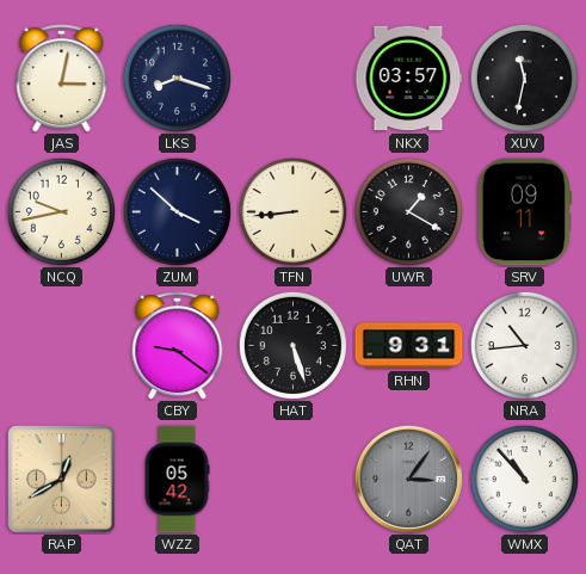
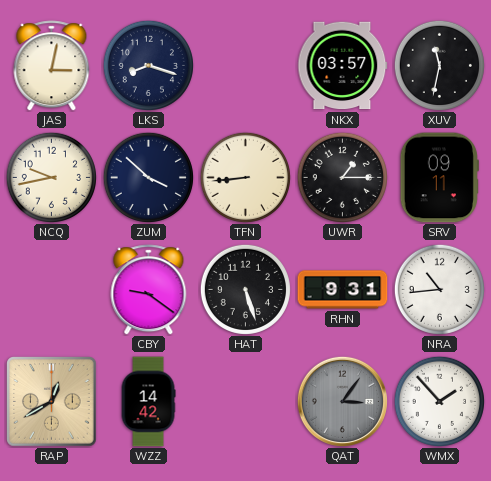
UWR: 1:20 -> 1:15 (342, 177)
WZZ: 05:42 -> 14:42 (148, 402)
WMX: 10:53 -> 1:53 (439, 401)
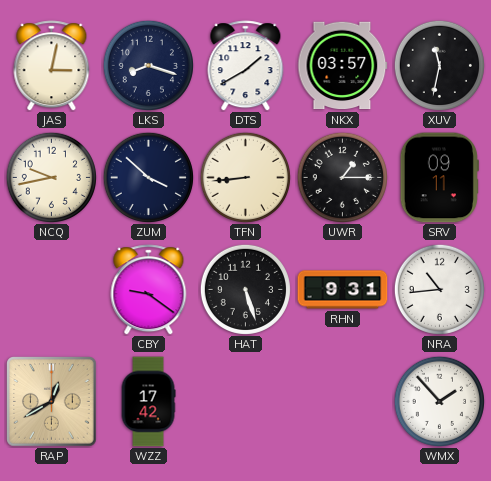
DTS: none -> 1:40 (246, 66)
WZZ: 14:42 -> 17:42 (148, 402)
QAT: 3:06 -> none (342, 401)
